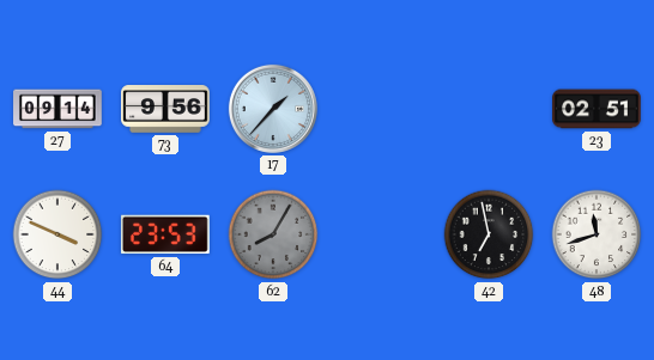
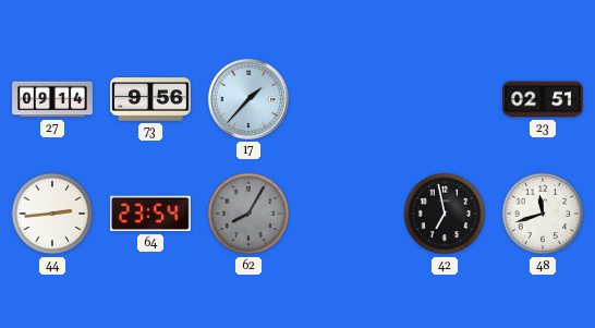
44: 3:49 -> 2:44 (52, 214)
64: 23:53 -> 23:54 (150, 214)
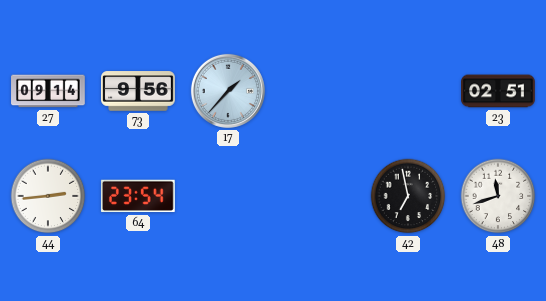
62: 8:05 -> none (248, 214)
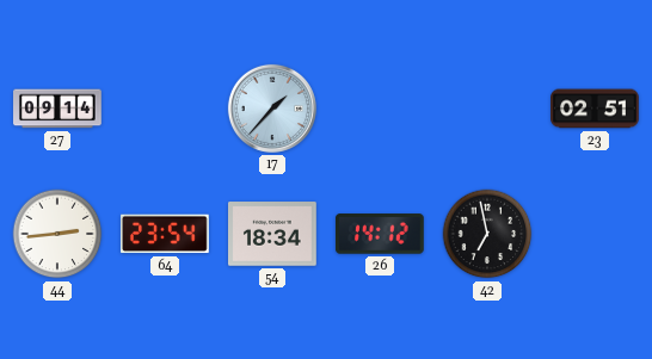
73: 9:56 -> none (138, 91)
54: none -> 18:34 (273, 234)
26: none -> 14:12 (380, 234)
48: 11:42 -> none (498, 196)
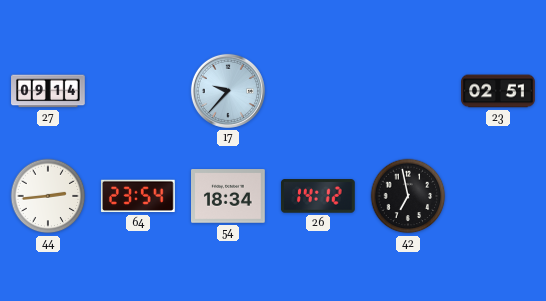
17: 1:37 -> 9:37 (228, 91)
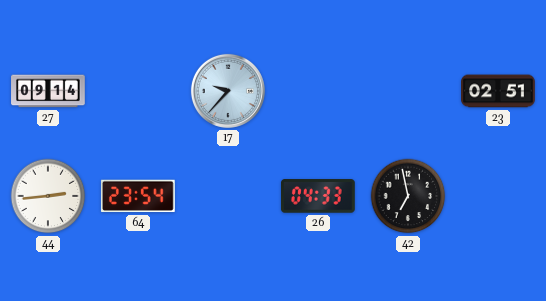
54: 18:34 -> none (229, 196)
26: 14:12 -> 04:33 (318, 196)
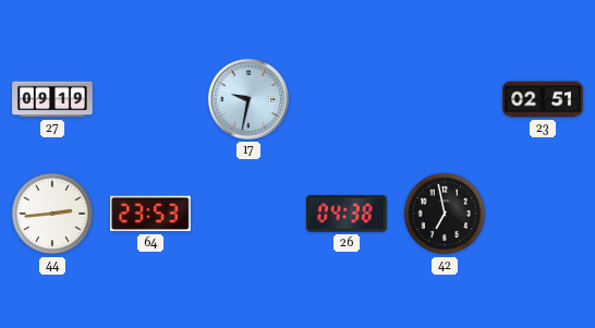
27: 09:14 -> 09:19 (52, 99)
17: 9:37 -> 9:32 (248, 99)
64: 23:54 -> 23:53 (150, 214)
26: 04:33 -> 04:38 (347, 214)
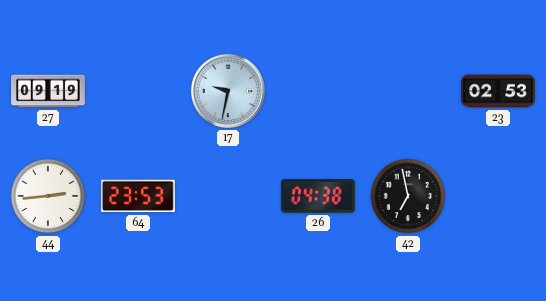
23: 02:51 -> 02:53 (498, 91)
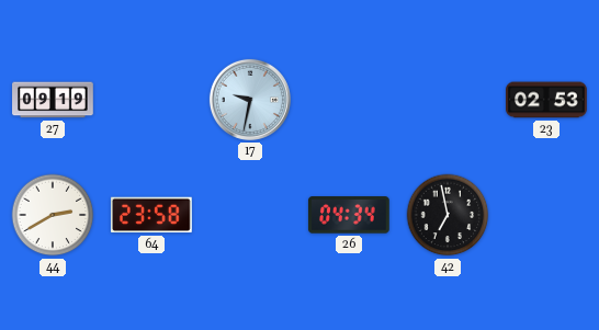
44: 2:44 -> 2:40 (53, 215)
64: 23:53 -> 23:58 (151, 215)
26: 04:38 -> 04:34 (349, 215)
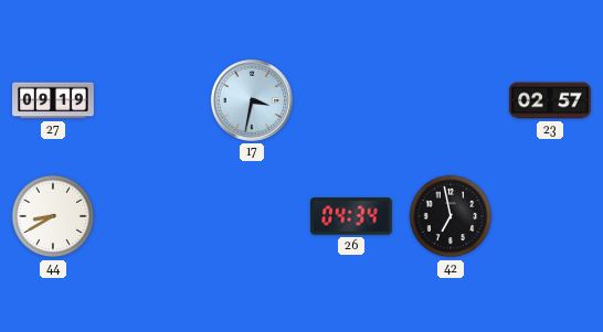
17: 9:32 -> 3:32 (252, 100)
23: 02:53 -> 02:57 (550, 100)
44: 2:40 -> 8:40 (53, 216)
64: 23:58 -> none (151, 215)
